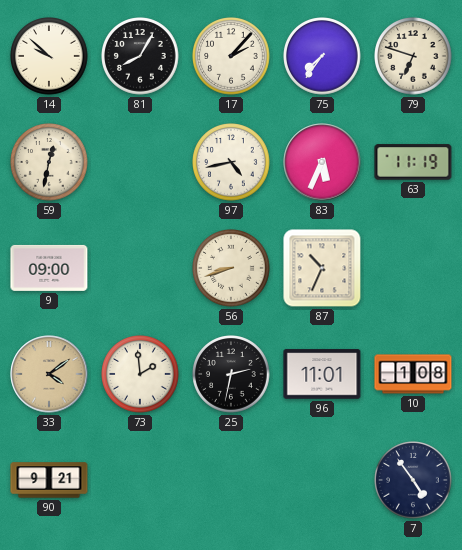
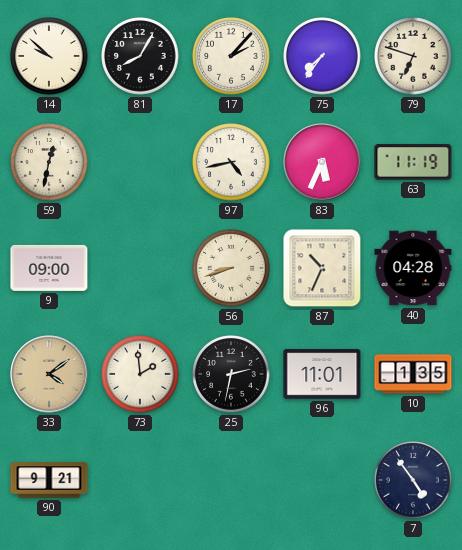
40: none -> 04:28 (413, 268)
10: 1:08 -> 1:35 (413, 374)
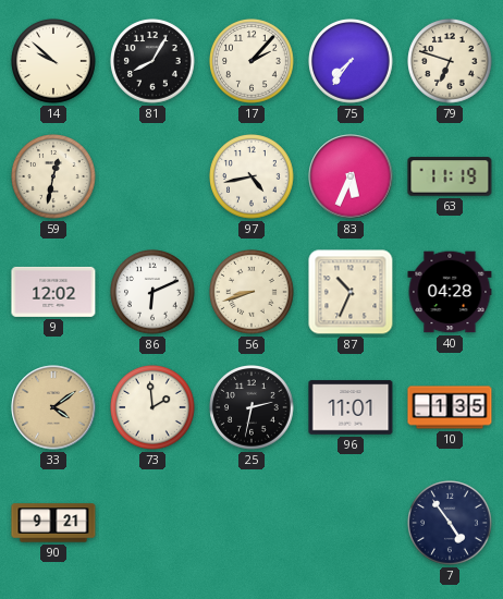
9: 09:00 -> 12:02 (53, 292)
86: none -> 6:11 (152, 292)
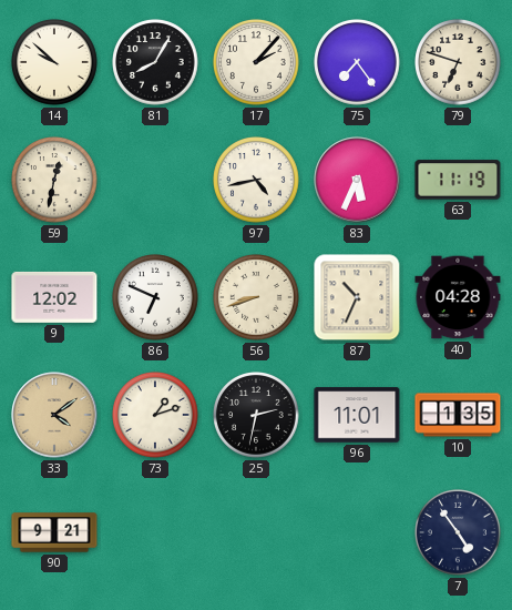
75: 7:36 -> 7:24 (357, 62)
86: 6:11 -> 6:49 (155, 297)
73: 1:59 -> 1:12 (155, 415)
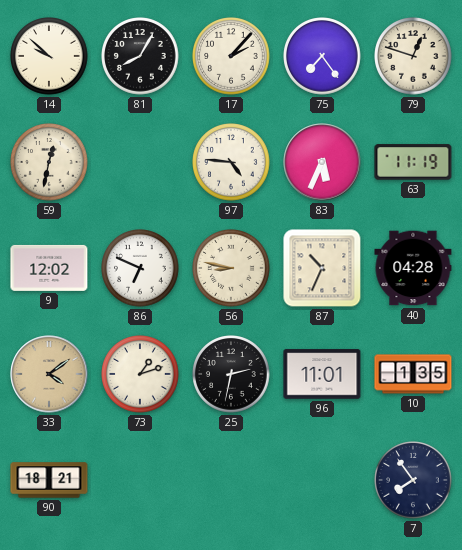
79: 6:48 -> 12:48 (413, 56)
97: 4:43 -> 4:46 (231, 162)
56: 8:42 -> 8:47 (231, 268)
90: 9:21 -> 18:21 (49, 480)
7: 4:54 -> 7:54 (413, 480)
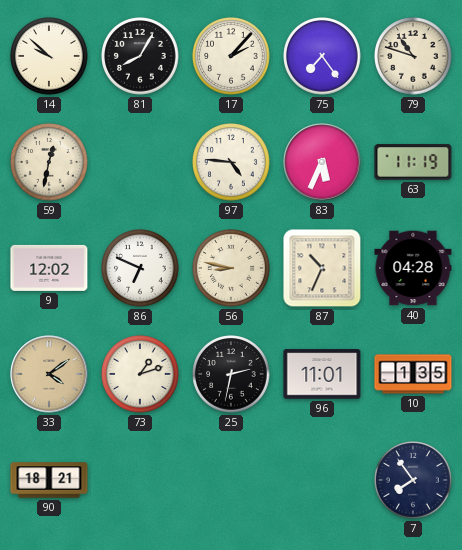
79: 12:48 -> 10:48 (413, 56)
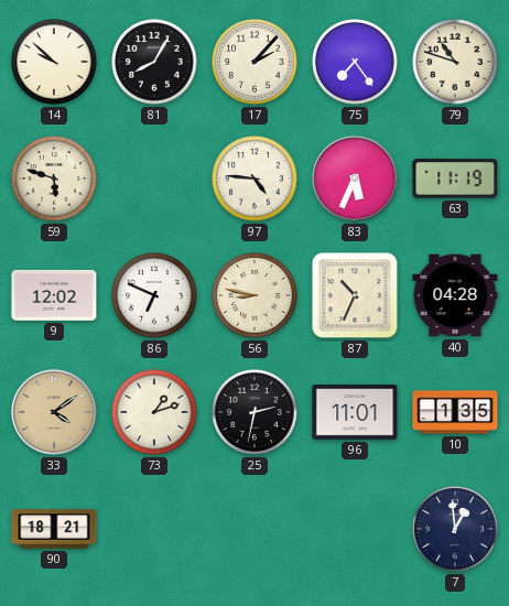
59: 12:32 -> 5:48 (54, 178)
7: 7:54 -> 12:59 (455, 529)
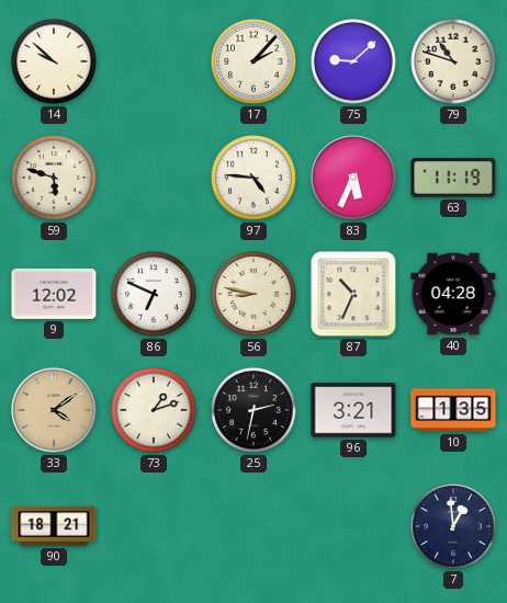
81: 8:05 -> none (154, 62)
75: 7:24 -> 9:08 (353, 61)
96: 11:01 -> 3:21 (353, 410)
